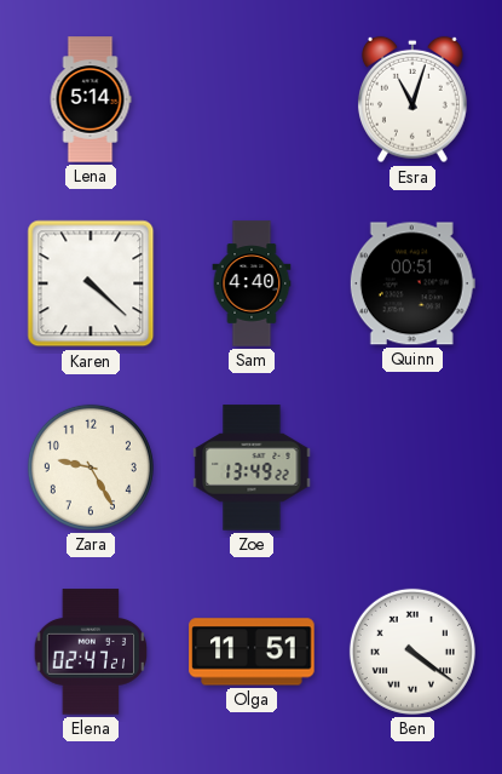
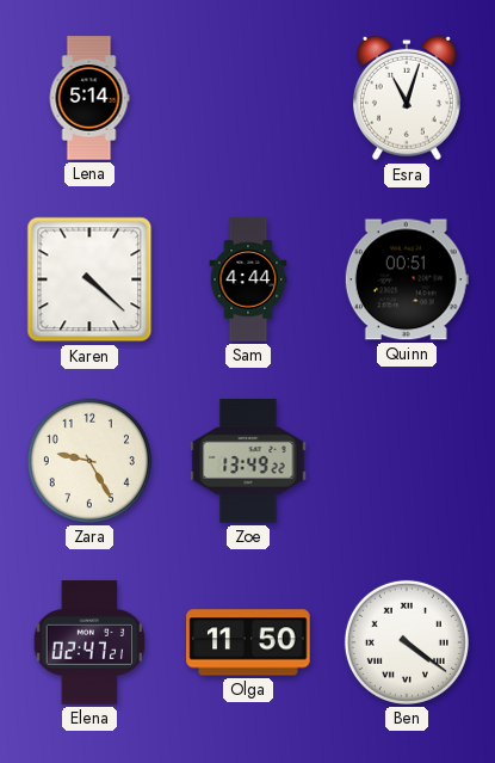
Sam: 4:40 -> 4:44 (248, 279)
Olga: 11:51 -> 11:50 (248, 642)
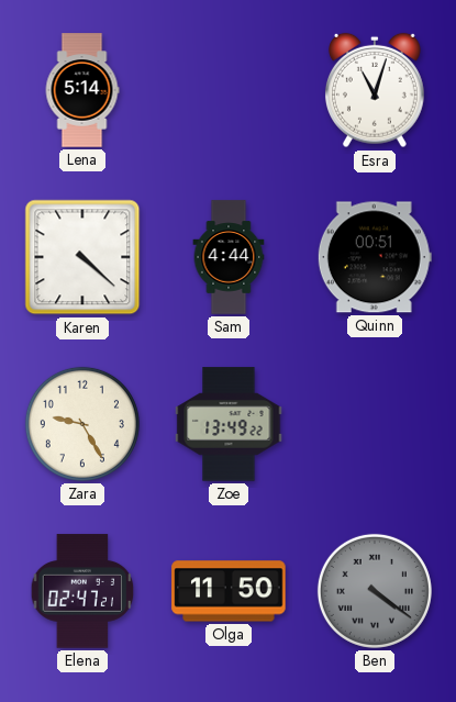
Ben dial: white -> grey (375, 591)
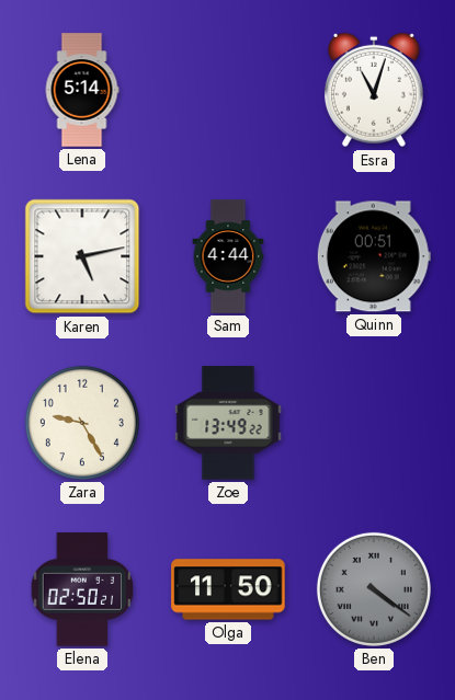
Karen: 4:22 -> 5:13 (82, 256)
Elena: 02:47 -> 02:50 (82, 589)
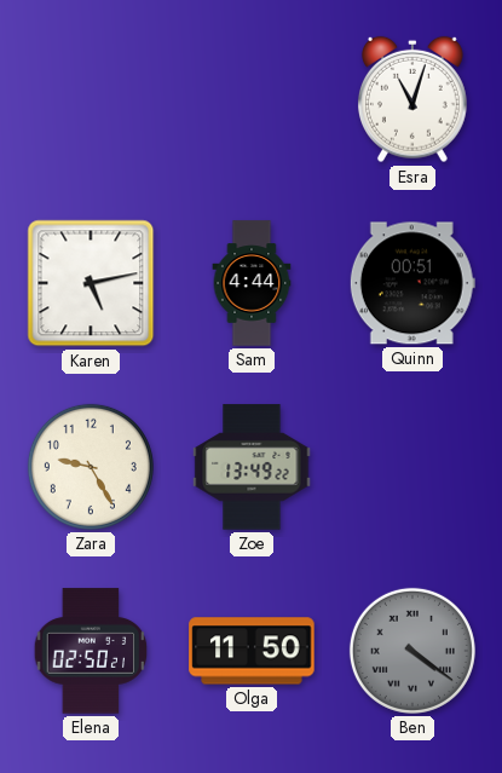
Lena: 5:14 -> none (82, 90)
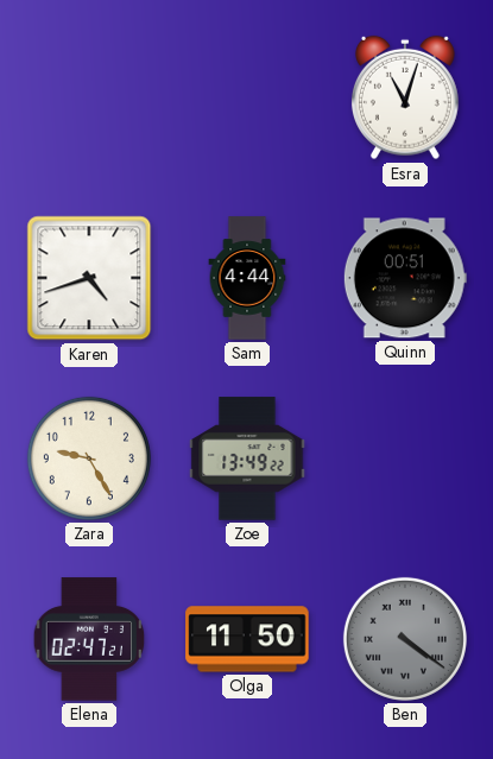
Karen: 5:13 -> 4:42 (89, 278)
Elena: 02:50 -> 02:47 (89, 639)
